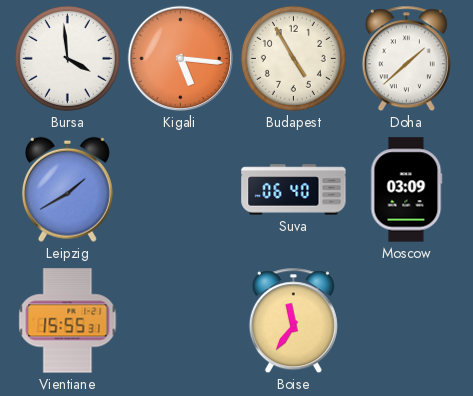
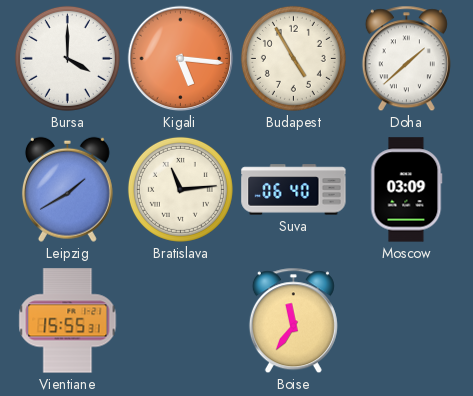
Bursa: 3:59 -> 4:00 (67, 58)
Bratislava: none -> 11:14 (180, 189)
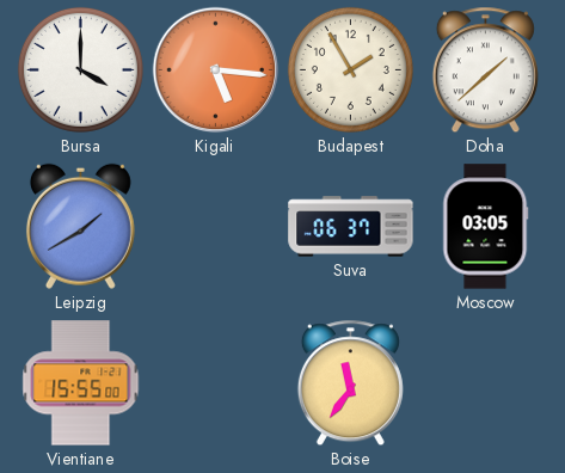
Budapest: 4:55 -> 1:55 (350, 69)
Bratislava: 11:14 -> none (180, 189)
Suva: 06:40 -> 06:37 (351, 227)
Moscow: 03:09 -> 03:05 (485, 227)
Vientiane: 15:55:31 -> 15:55:00 (81, 383)
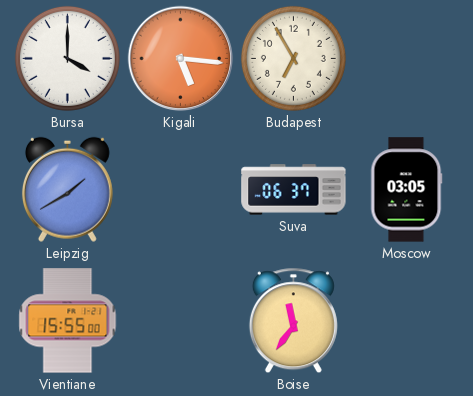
Budapest: 1:55 -> 6:55 (293, 58)
Doha: 1:38 -> none (485, 70)
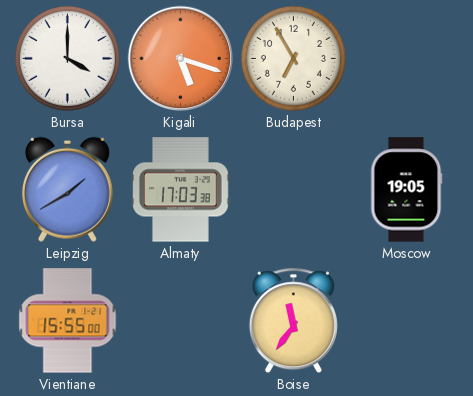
Kigali: 5:16 -> 5:18 (181, 59)
Almaty: none -> 17:03 (181, 190)
Suva: 06:37 -> none (294, 190)
Moscow: 03:05 -> 19:05 (406, 190)
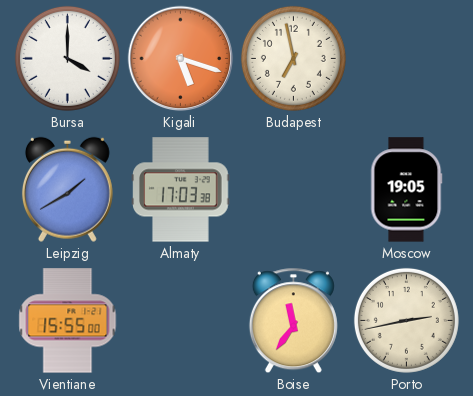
Budapest: 6:55 -> 6:58 (293, 58)
Porto: none -> 2:43 (406, 320)
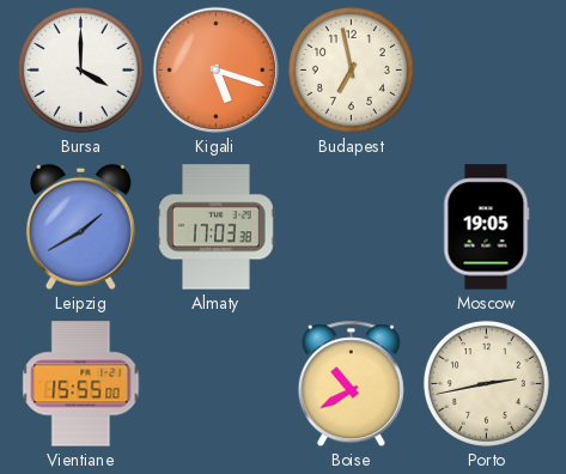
Boise: 11:36 -> 10:40 (351, 384)
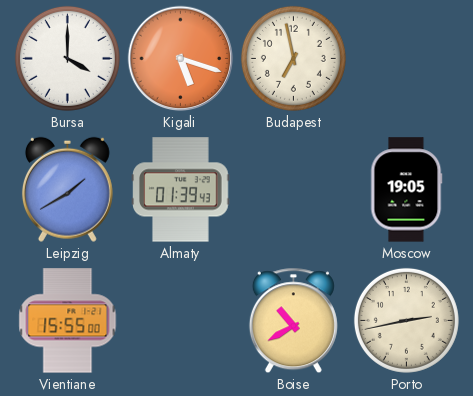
Almaty: 17:03 -> 01:39 (181, 190)
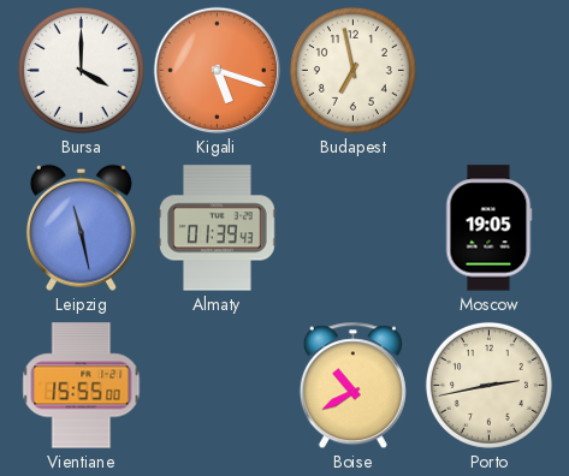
Leipzig: 1:40 -> 11:28 (81, 227)
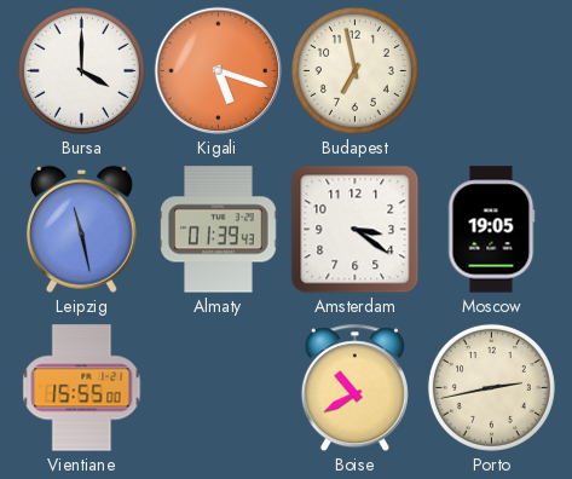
Amsterdam: none -> 3:21 (356, 230)
